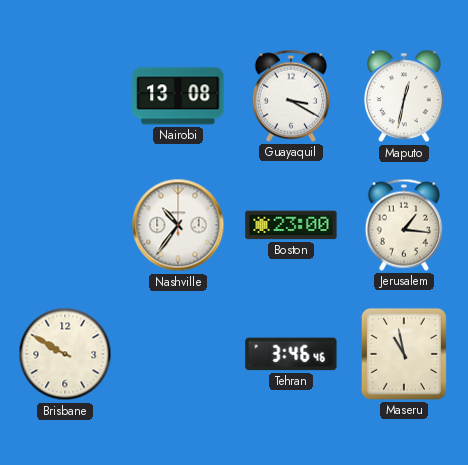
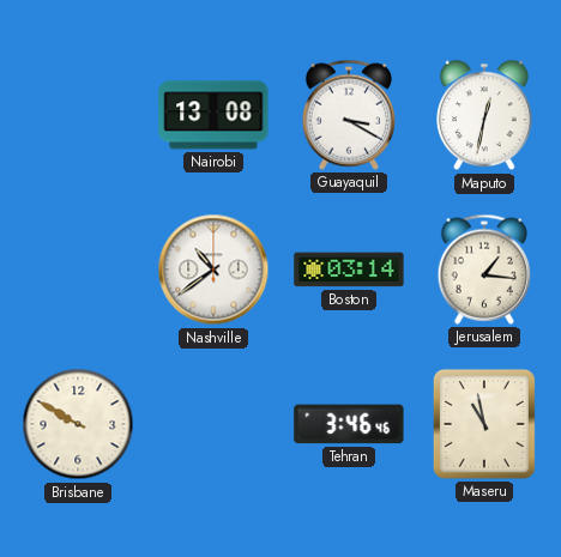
Nashville: 10:36 -> 10:39 (213, 270)
Boston: 23:00 -> 03:14 (349, 270)
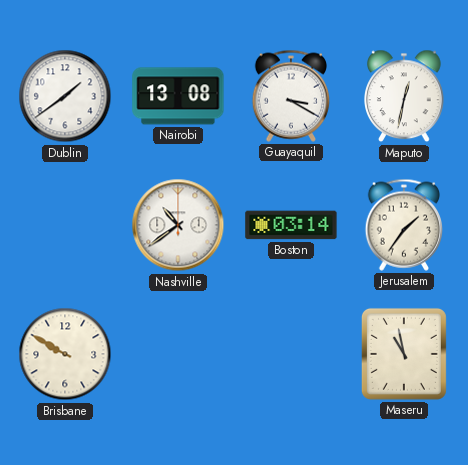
Dublin: none -> 1:39 (65, 96)
Jerusalem: 1:16 -> 1:36 (403, 225)
Tehran: 3:46 -> none (349, 424)
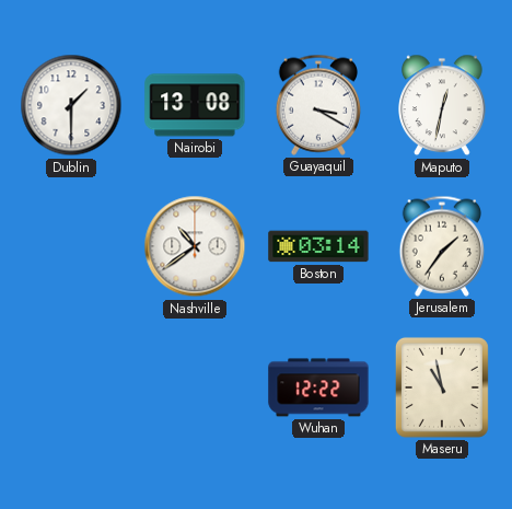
Dublin: 1:39 -> 1:30 (71, 105)
Brisbane: 9:50 -> none (65, 354)
Wuhan: none -> 12:22 (318, 387)
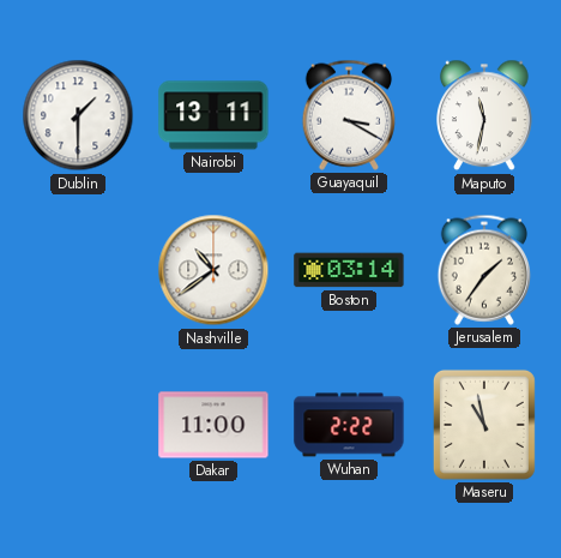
Nairobi: 13:08 -> 13:11 (213, 115)
Maputo: 12:32 -> 11:32 (485, 115)
Dakar: none -> 11:00 (213, 425)
Wuhan: 12:22 -> 2:22 (349, 425)
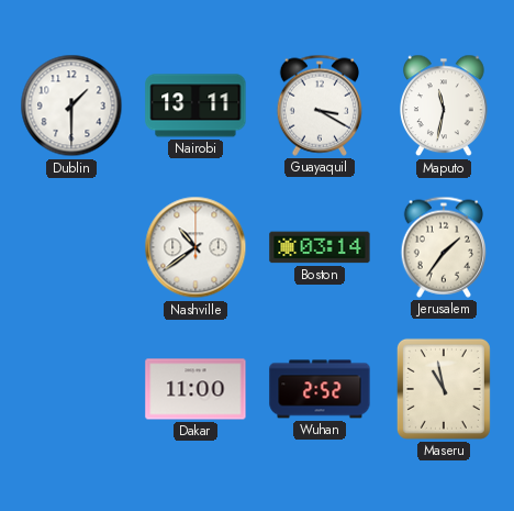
Wuhan: 2:22 -> 2:52 (320, 389)
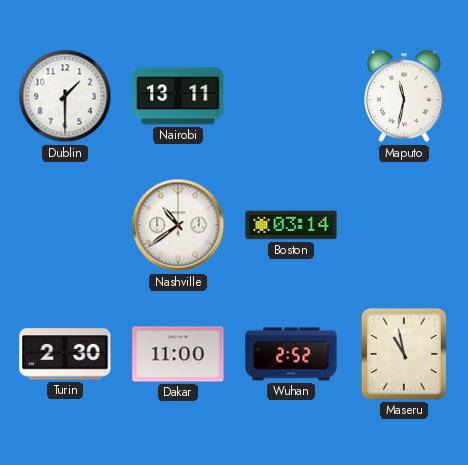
Guayaquil: 3:20 -> none (319, 105)
Jerusalem: 1:36 -> none (443, 247)
Turin: none -> 2:30 (65, 354)
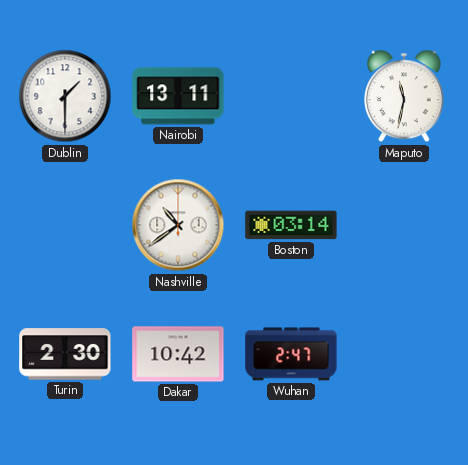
Dakar: 11:00 -> 10:42 (178, 354)
Wuhan: 2:52 -> 2:47 (291, 354)
Maseru: 10:58 -> none (404, 354)
